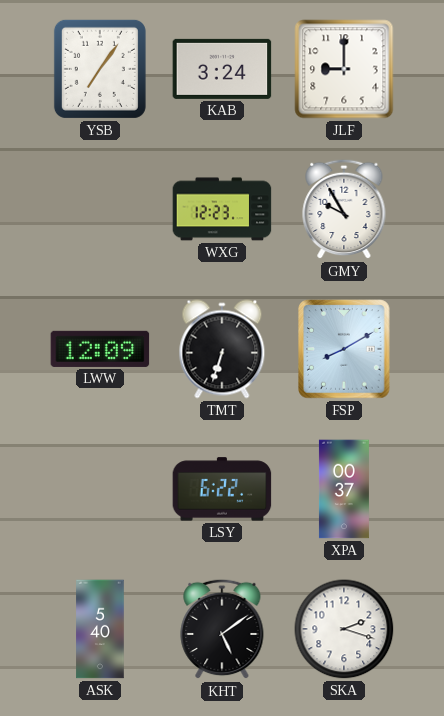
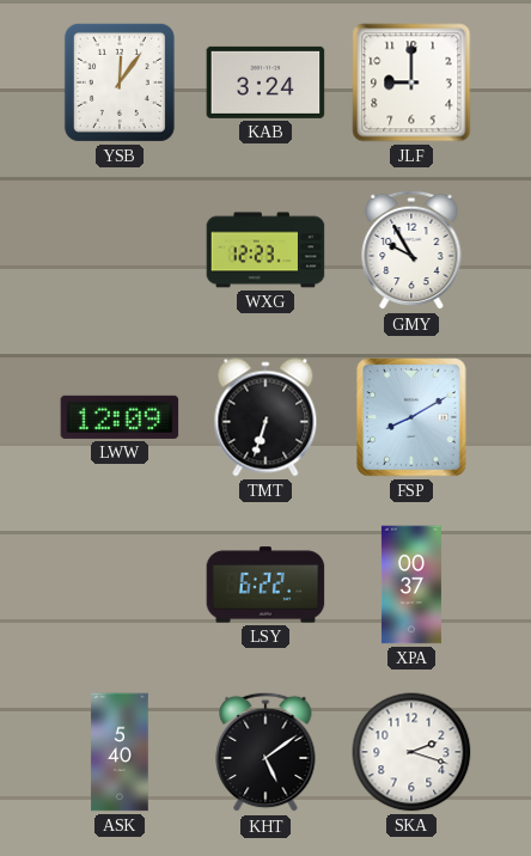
YSB: 7:06 -> 12:06 (120, 82)
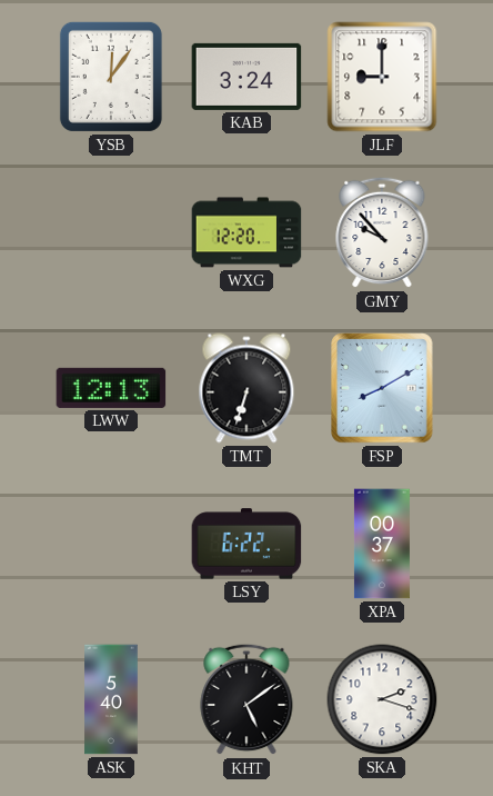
WXG: 12:23 -> 12:20 (247, 232)
GMY: 9:55 -> 9:53 (382, 232)
LWW: 12:09 -> 12:13 (111, 388)
